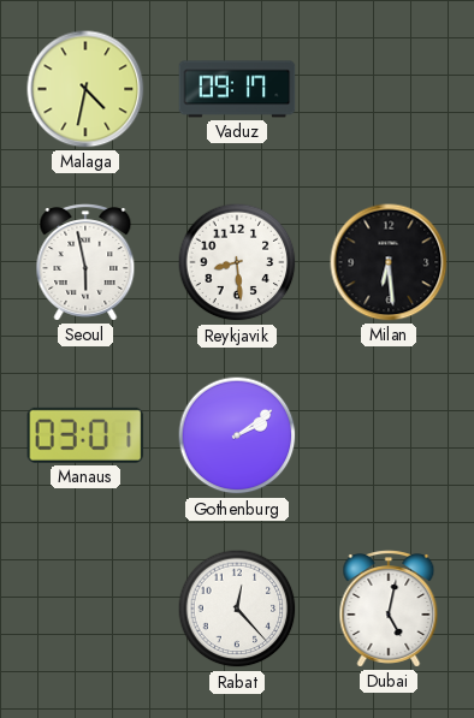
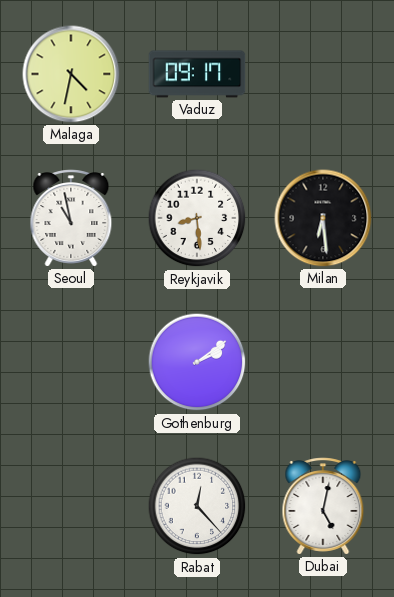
Seoul: 5:58 -> 10:58 (71, 218)
Manaus: 03:01 -> none (85, 435)
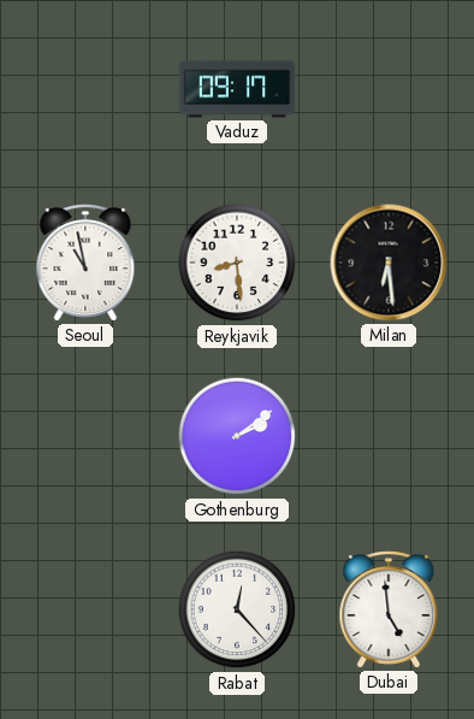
Malaga: 4:32 -> none (71, 74)
Dubai: 5:02 -> 4:59 (389, 609)
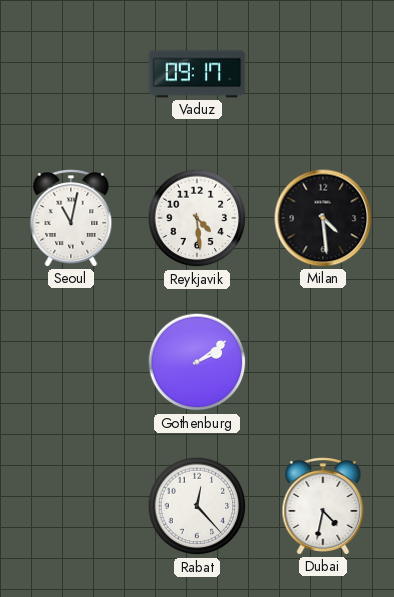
Seoul: 10:58 -> 11:02 (71, 218)
Reykjavik: 8:29 -> 4:29 (197, 218)
Milan: 6:29 -> 4:29 (323, 218)
Dubai: 4:59 -> 4:32 (323, 506)
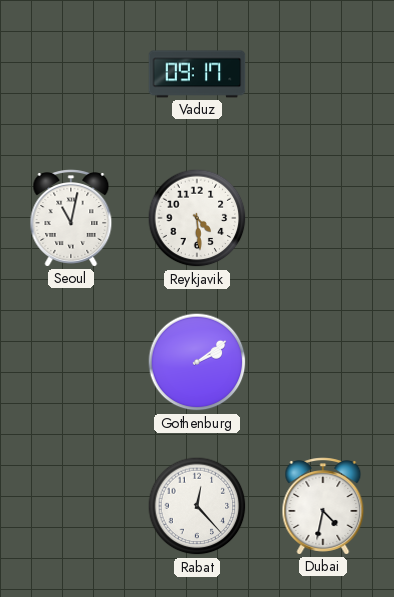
Milan: 4:29 -> none (323, 218)
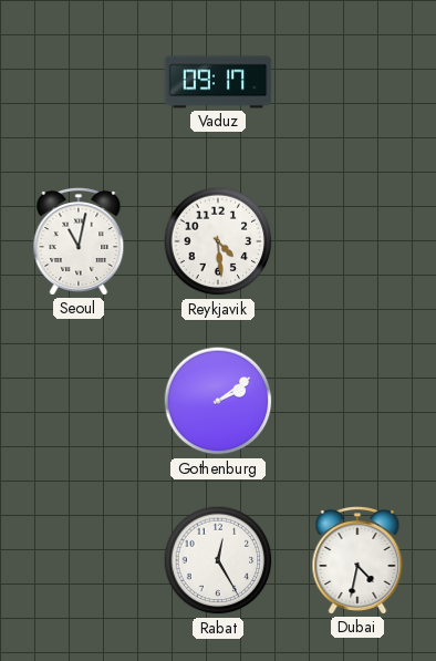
Rabat: 12:23 -> 12:25 (218, 560)
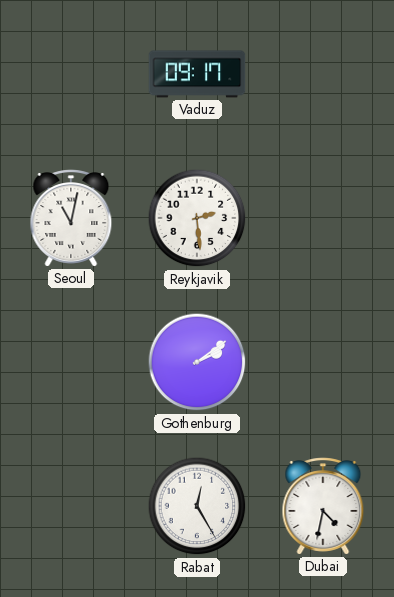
Reykjavik: 4:29 -> 2:29 (197, 218)
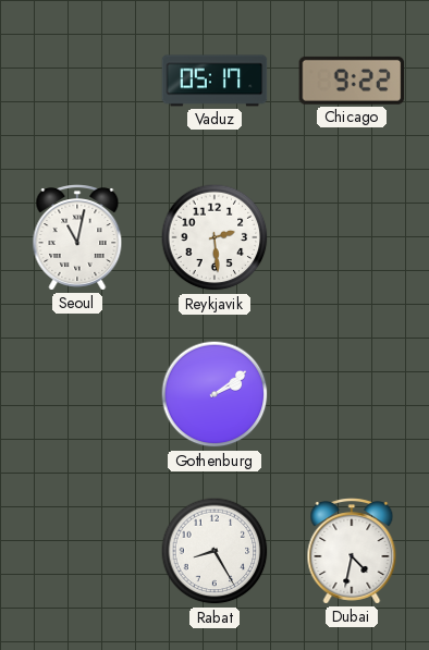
Vaduz: 09:17 -> 05:17 (214, 81)
Chicago: none -> 9:22 (352, 81)
Rabat: 12:25 -> 8:25 (214, 551)
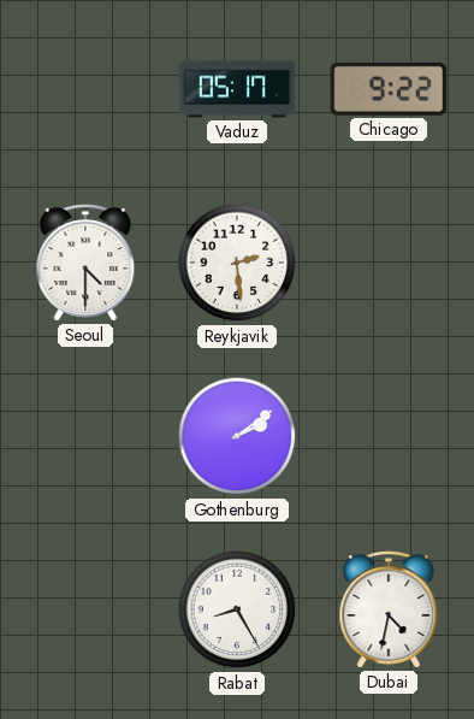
Seoul: 11:02 -> 4:30 (85, 263)
